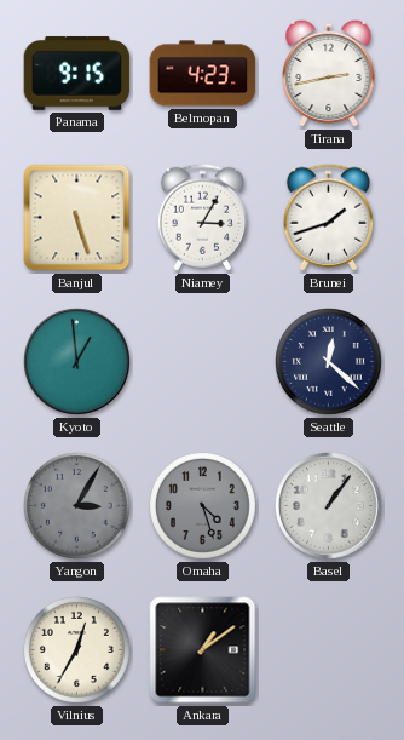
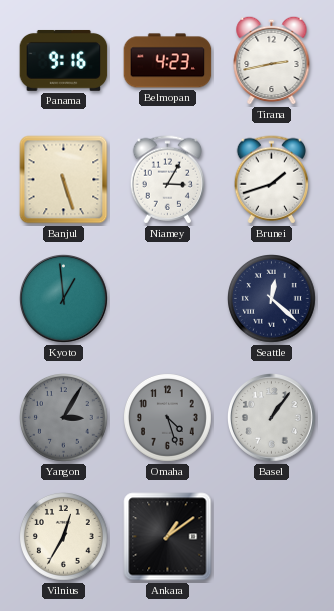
Panama: 9:15 -> 9:16 (64, 60)
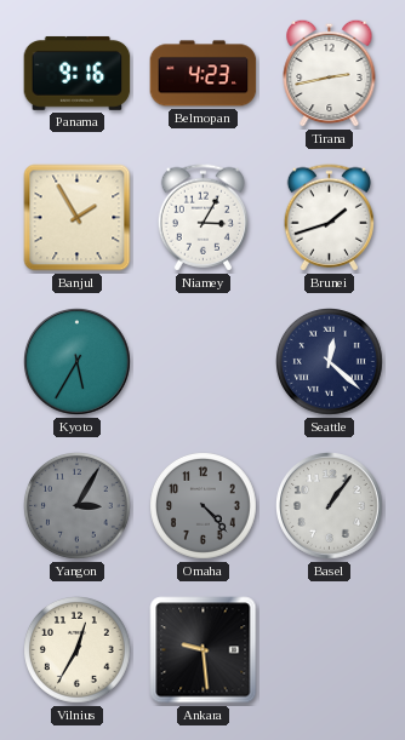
Banjul: 5:27 -> 1:55 (78, 218)
Kyoto: 12:59 -> 5:35 (78, 362)
Omaha: 4:27 -> 4:23 (204, 506)
Ankara: 1:09 -> 9:29 (204, 650)
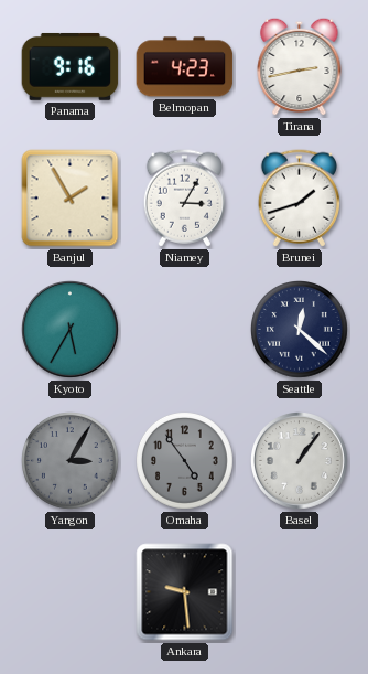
Omaha: 4:23 -> 4:54 (185, 461)
Vilnius: 12:35 -> none (78, 650)
